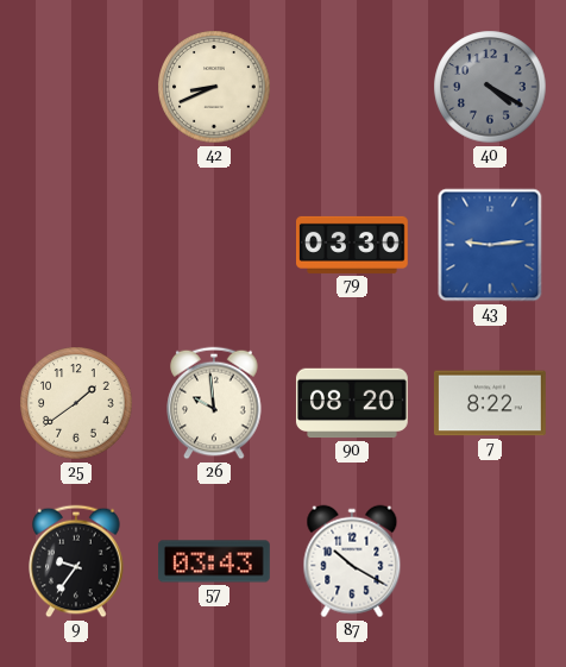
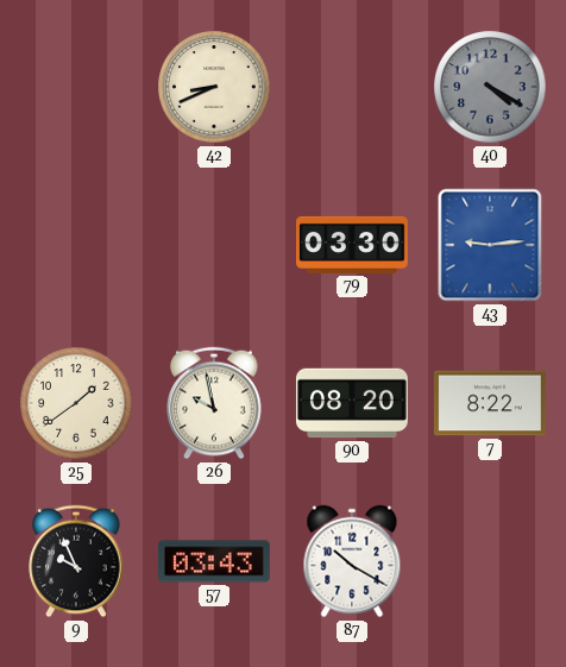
26: 9:59 -> 9:58 (214, 403)
9: 9:36 -> 9:56 (76, 561)
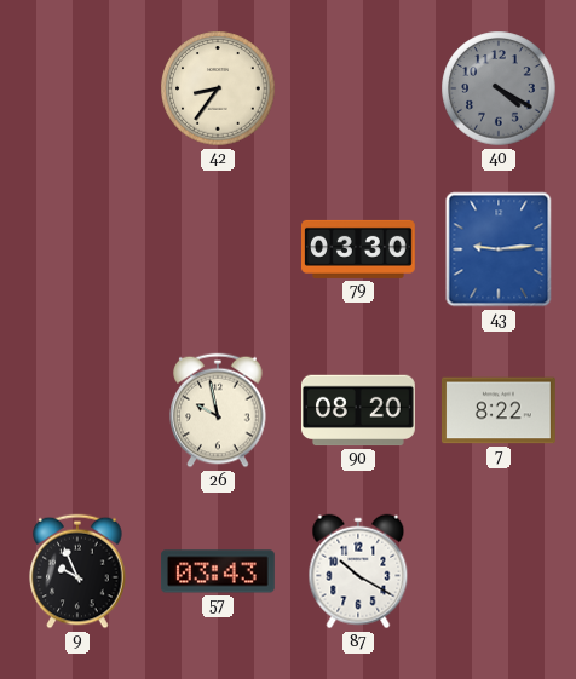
42: 8:41 -> 8:36 (218, 88)
25: 1:39 -> none (76, 403)
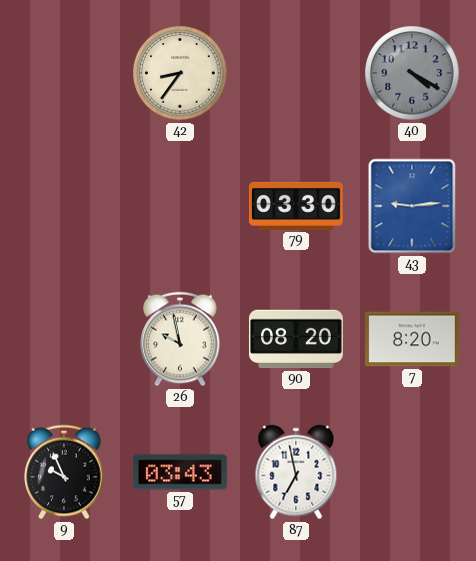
7: 8:22 -> 8:20 (412, 339)
87: 10:20 -> 6:58 (296, 472)
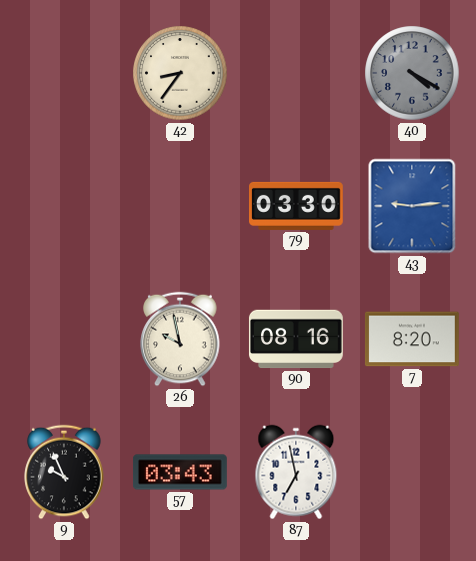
90: 08:20 -> 08:16 (296, 339)
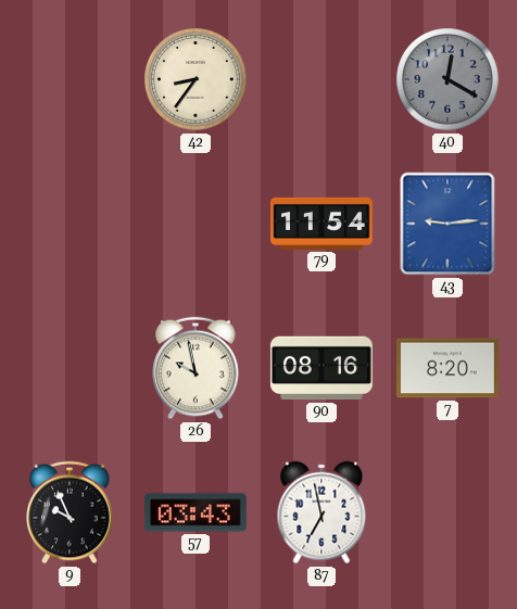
40: 4:20 -> 12:20 (447, 79)
79: 03:30 -> 11:54 (323, 224)
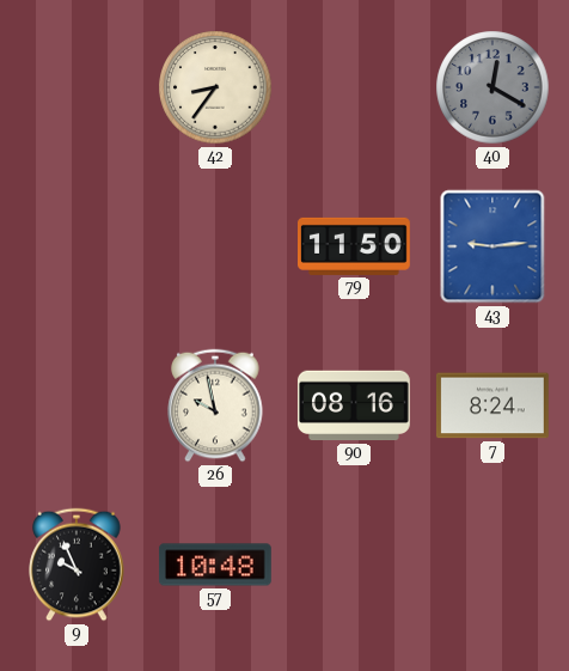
79: 11:54 -> 11:50 (355, 246)
7: 8:20 -> 8:24 (492, 405)
57: 03:43 -> 10:48 (216, 565)
87: 6:58 -> none (321, 512)
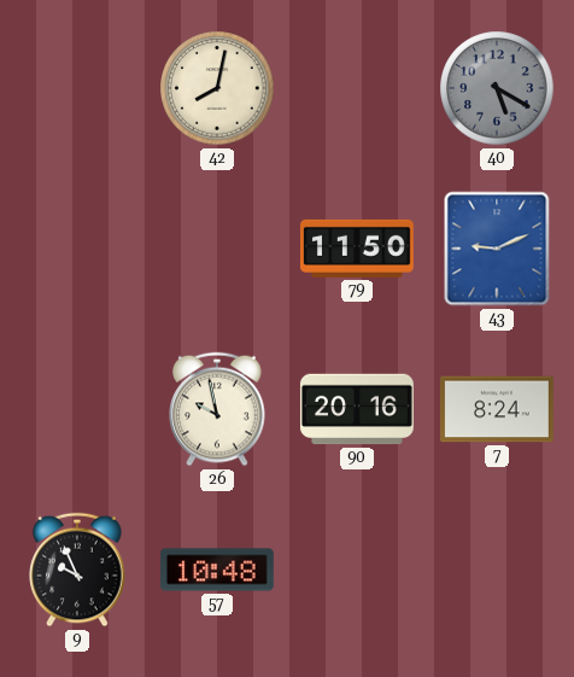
42: 8:36 -> 8:02 (217, 88)
40: 12:20 -> 5:20 (497, 88)
43: 9:14 -> 9:11 (497, 249)
90: 08:16 -> 20:16 (357, 409)
